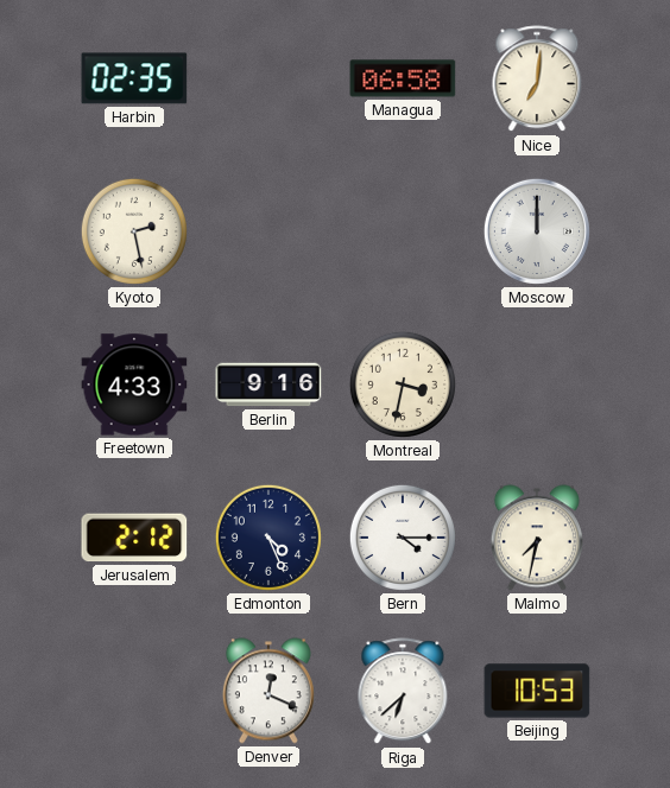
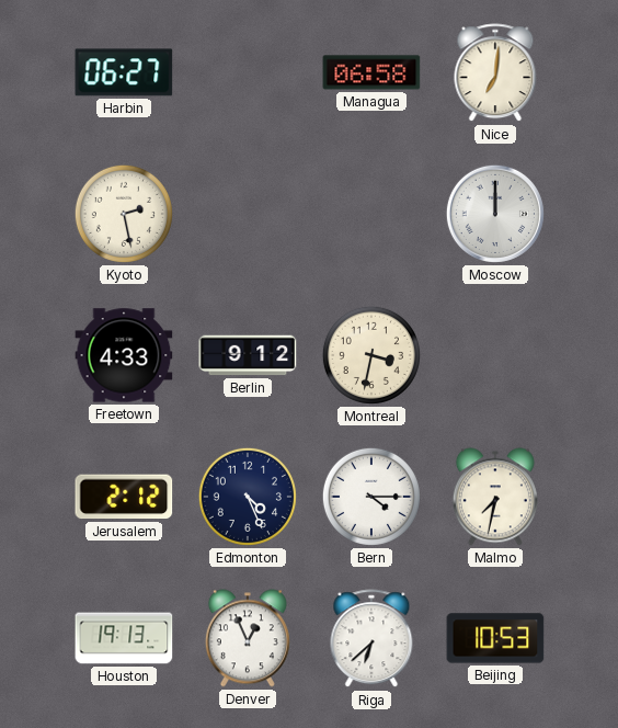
Harbin: 02:35 -> 06:27 (124, 72)
Berlin: 9:16 -> 9:12 (248, 355)
Houston: none -> 19:13 (124, 638)
Denver: 12:19 -> 12:56 (248, 638)
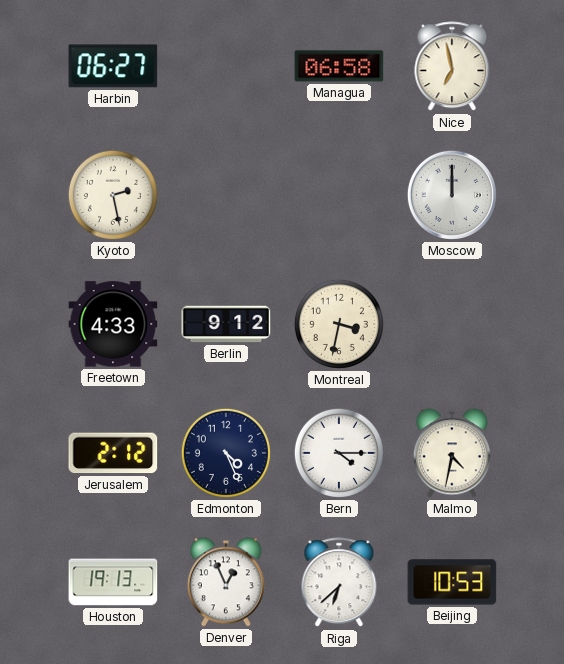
Nice: 7:01 -> 6:58 (452, 67)
Malmo: 7:32 -> 4:32 (452, 453)
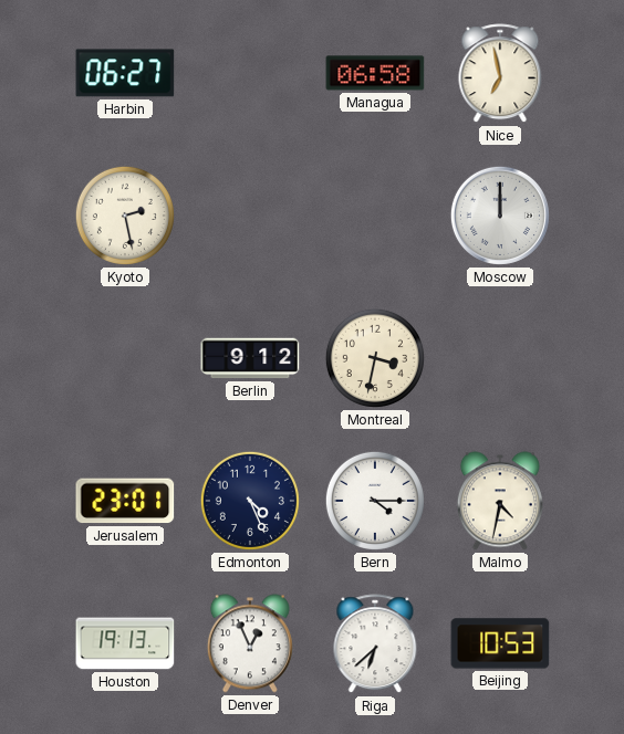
Freetown: 4:33 -> none (113, 324)
Jerusalem: 2:12 -> 23:01 (125, 501)
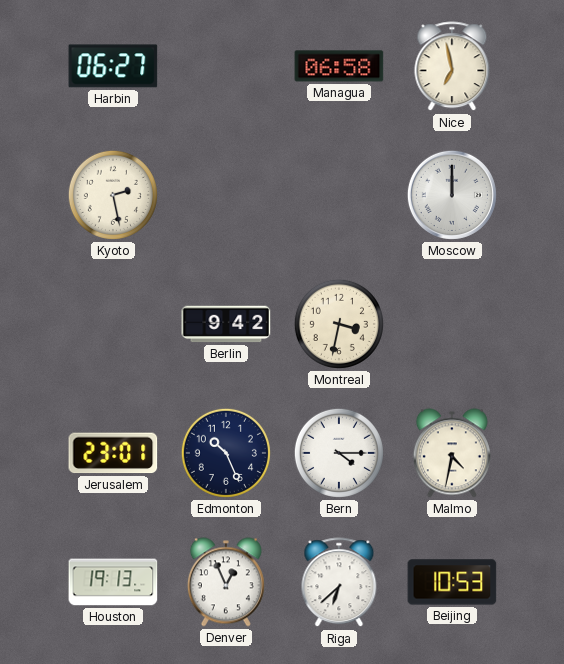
Berlin: 9:12 -> 9:42 (226, 324)
Edmonton: 4:26 -> 10:26 (226, 453)
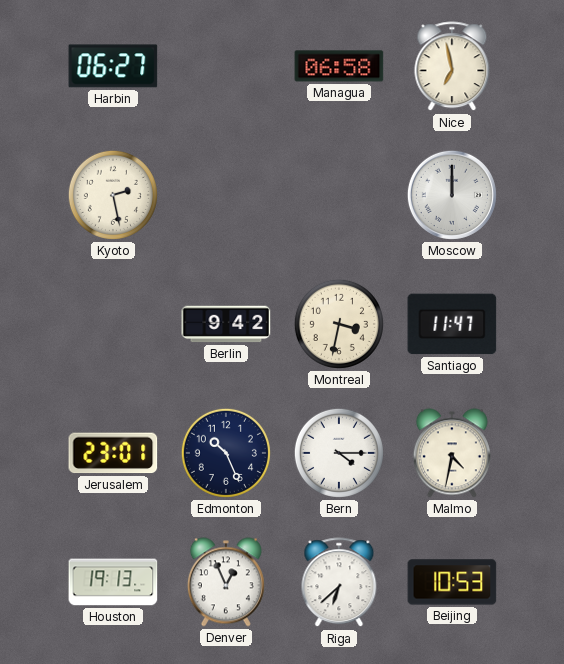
Santiago: none -> 11:47 (452, 324)
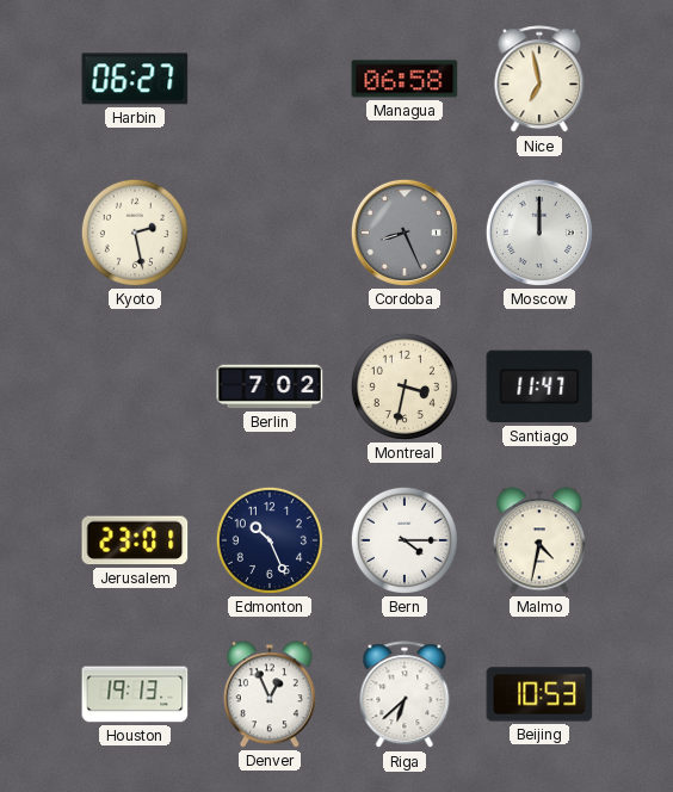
Cordoba: none -> 8:26 (405, 233)
Berlin: 9:42 -> 7:02 (270, 386)
